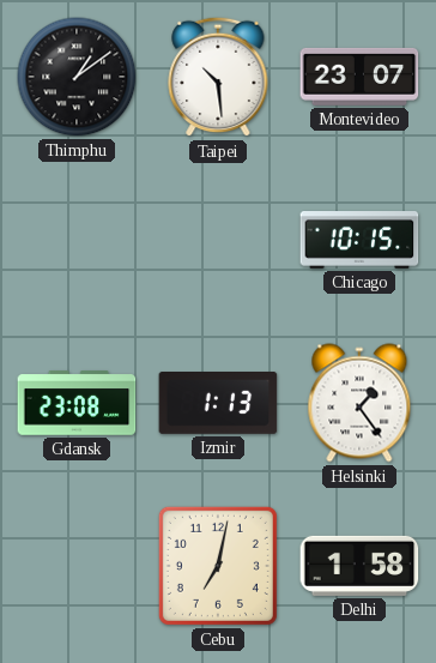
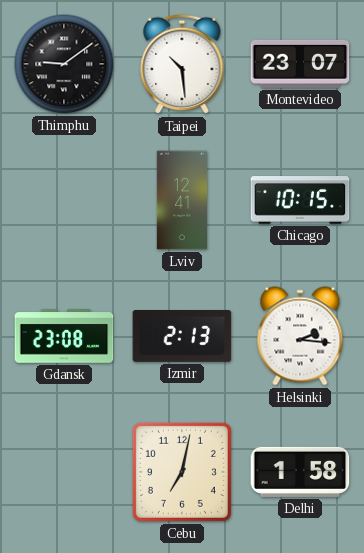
Thimphu: 1:09 -> 9:09 (64, 64)
Lviv: none -> 12:41 (181, 200)
Izmir: 1:13 -> 2:13 (182, 337)
Helsinki: 1:24 -> 2:16 (300, 336)
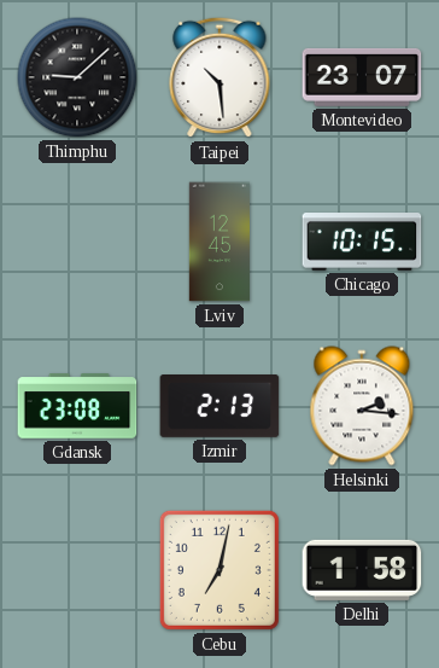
Thimphu: 9:09 -> 9:08 (77, 77)
Lviv: 12:41 -> 12:45 (218, 242)
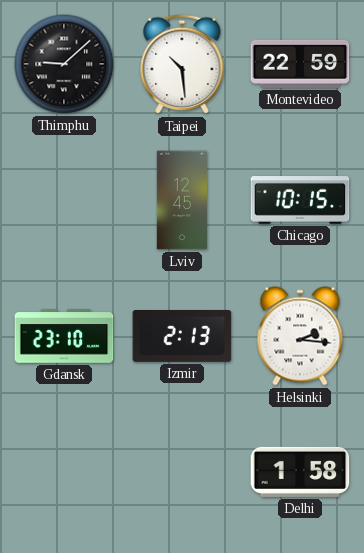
Montevideo: 23:07 -> 22:59 (300, 64)
Gdansk: 23:08 -> 23:10 (64, 336)
Cebu: 7:02 -> none (219, 570)
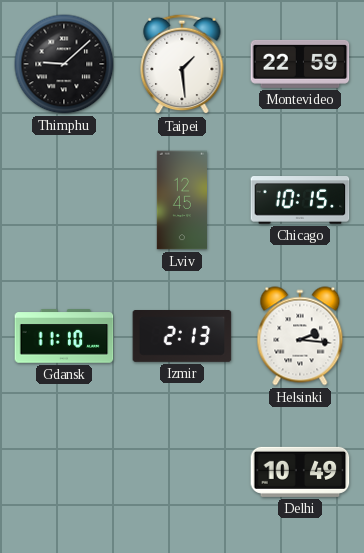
Taipei: 10:29 -> 1:29 (182, 64)
Gdansk: 23:10 -> 11:10 (64, 336)
Delhi: 1:58 -> 10:49 (300, 472)
